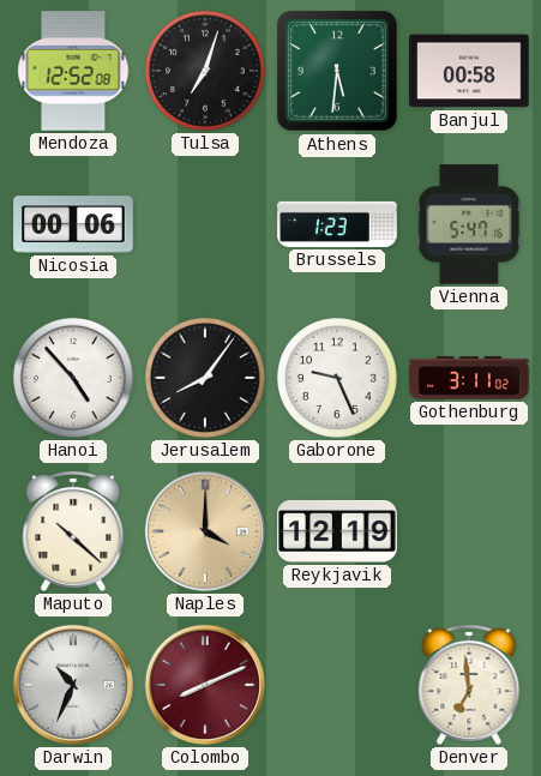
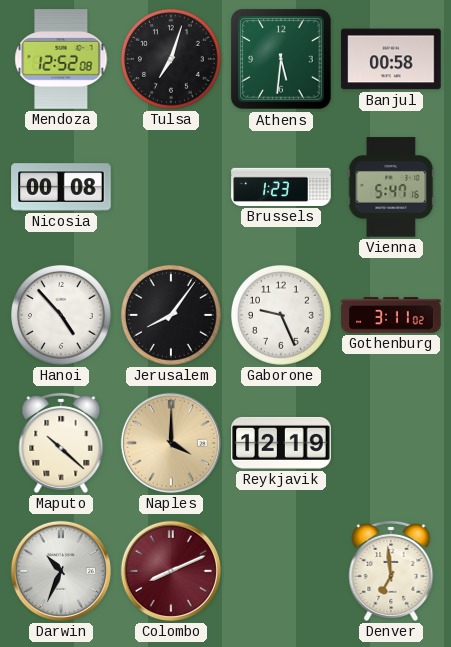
Nicosia: 00:06 -> 00:08 (61, 187)
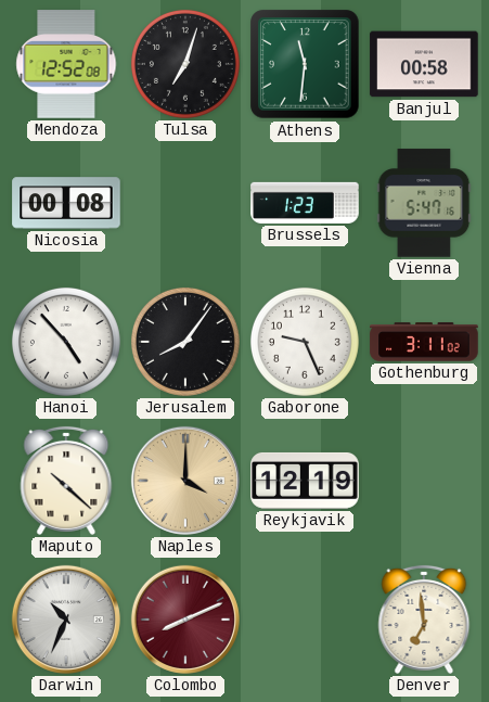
Athens: 5:31 -> 11:31 (305, 64)
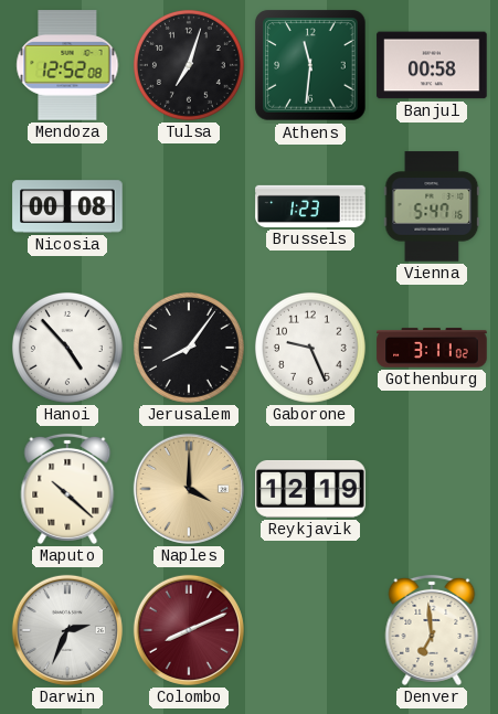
Darwin: 10:34 -> 2:34 (67, 630)
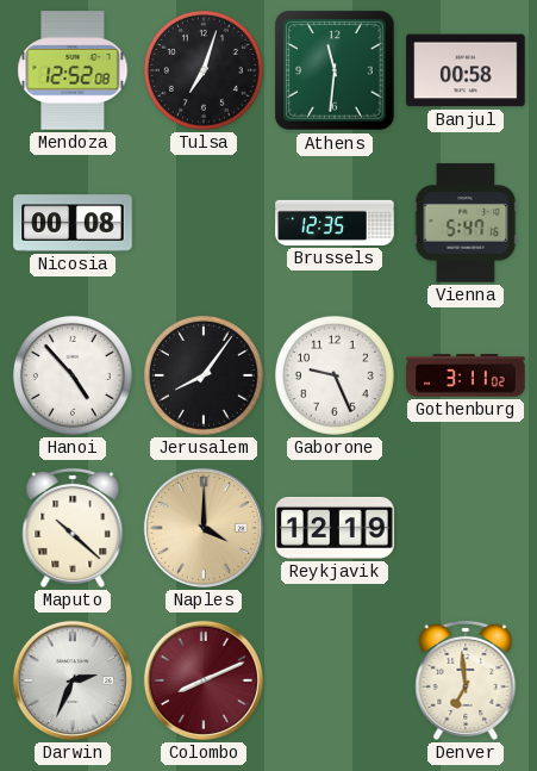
Brussels: 1:23 -> 12:35 (335, 223)
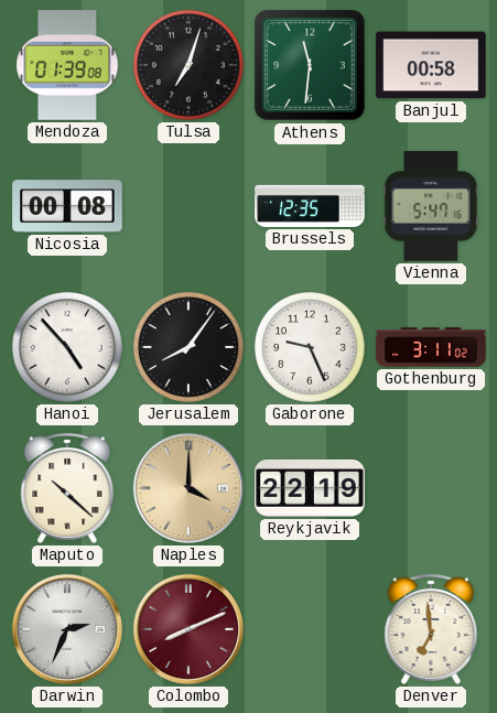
Mendoza: 12:52 -> 01:39 (67, 65)
Reykjavik: 12:19 -> 22:19 (310, 488)
